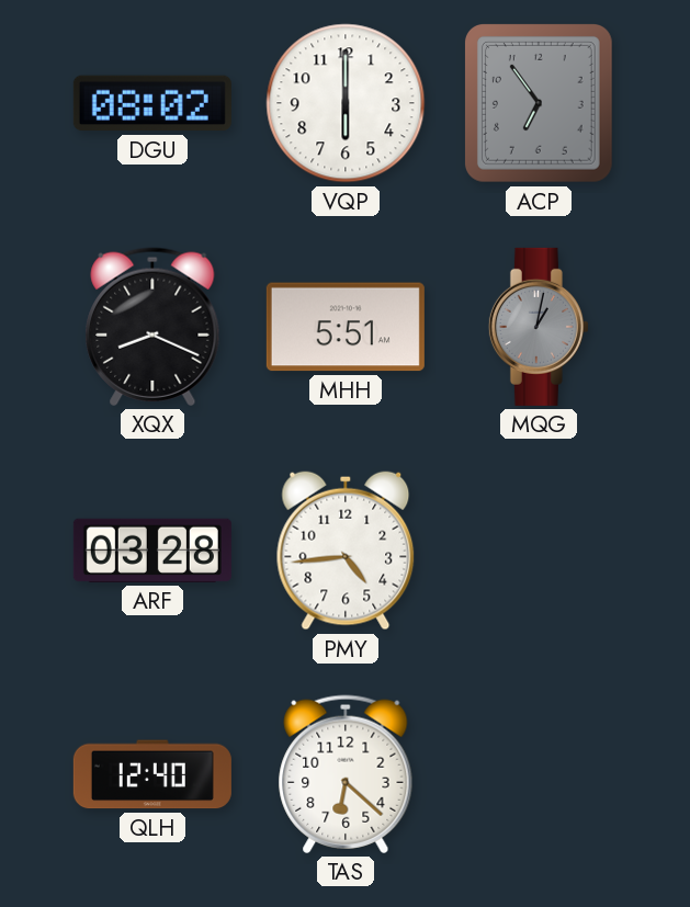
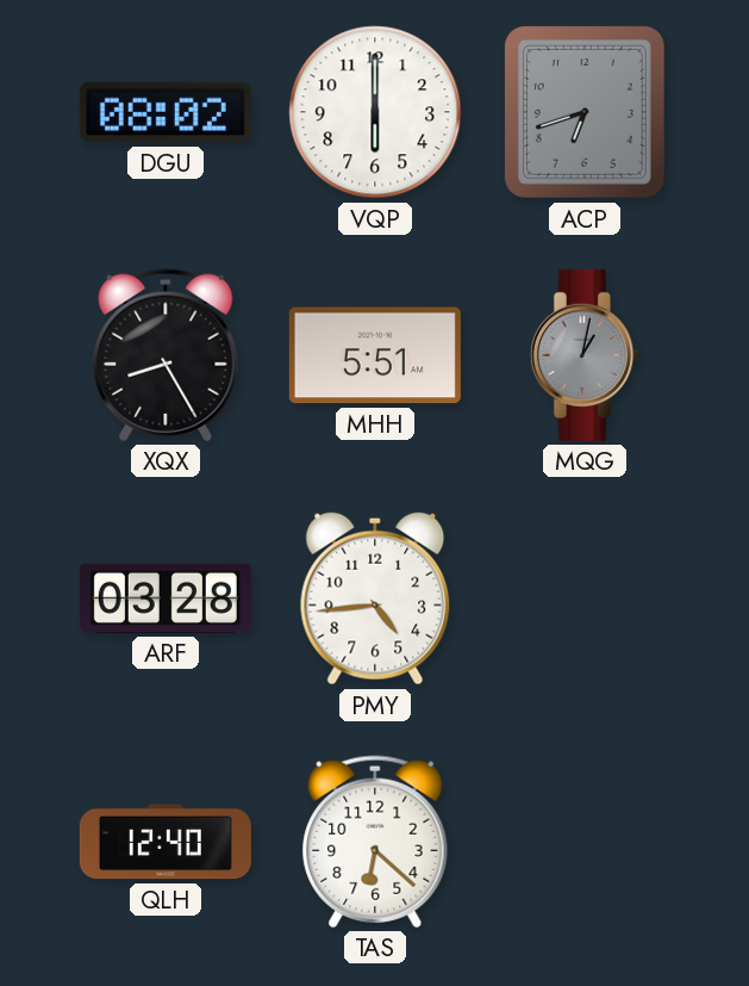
ACP: 6:54 -> 6:42 (585, 113)
XQX: 8:19 -> 8:25 (166, 355)
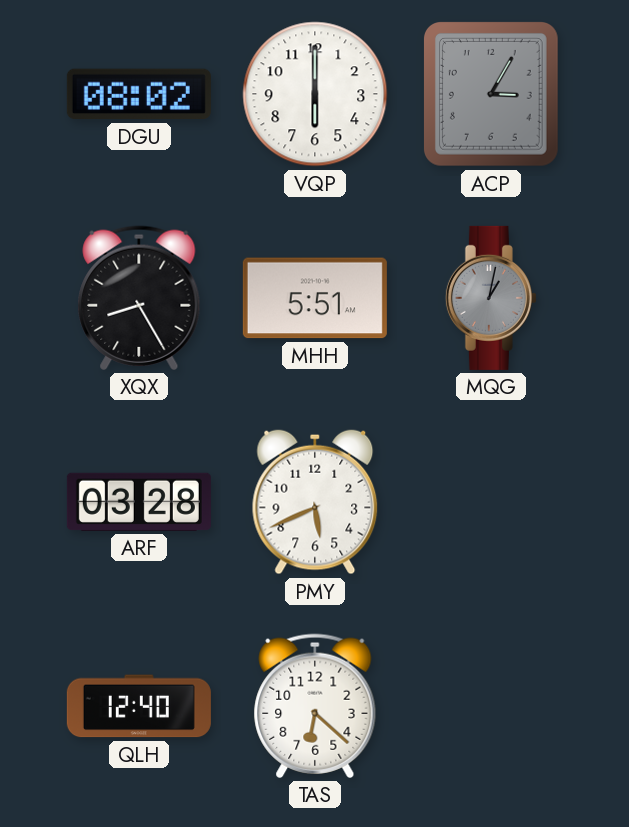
ACP: 6:42 -> 3:05 (491, 95)
PMY: 4:44 -> 5:41 (315, 502)
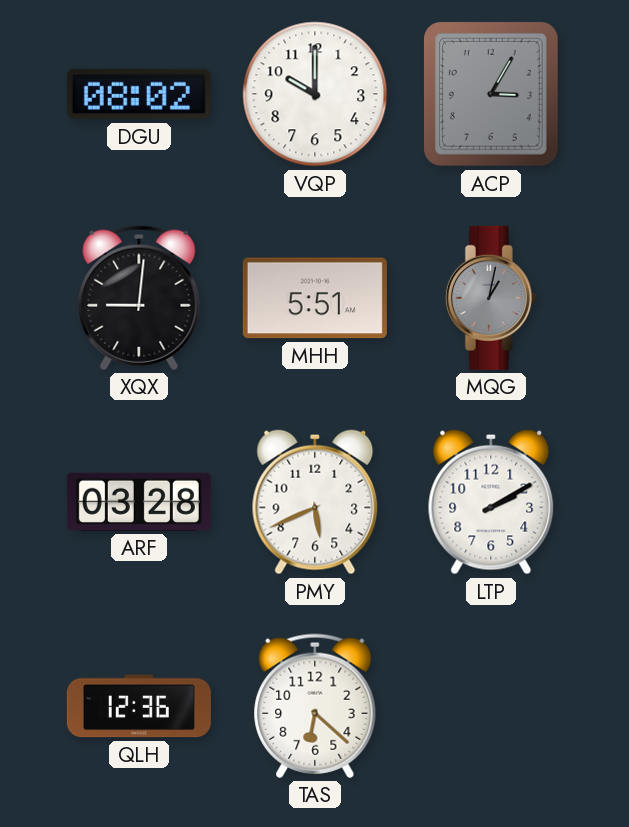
VQP: 6:00 -> 10:00 (315, 94)
XQX: 8:25 -> 9:01 (139, 298)
LTP: none -> 2:10 (491, 502)
QLH: 12:40 -> 12:36 (139, 706)
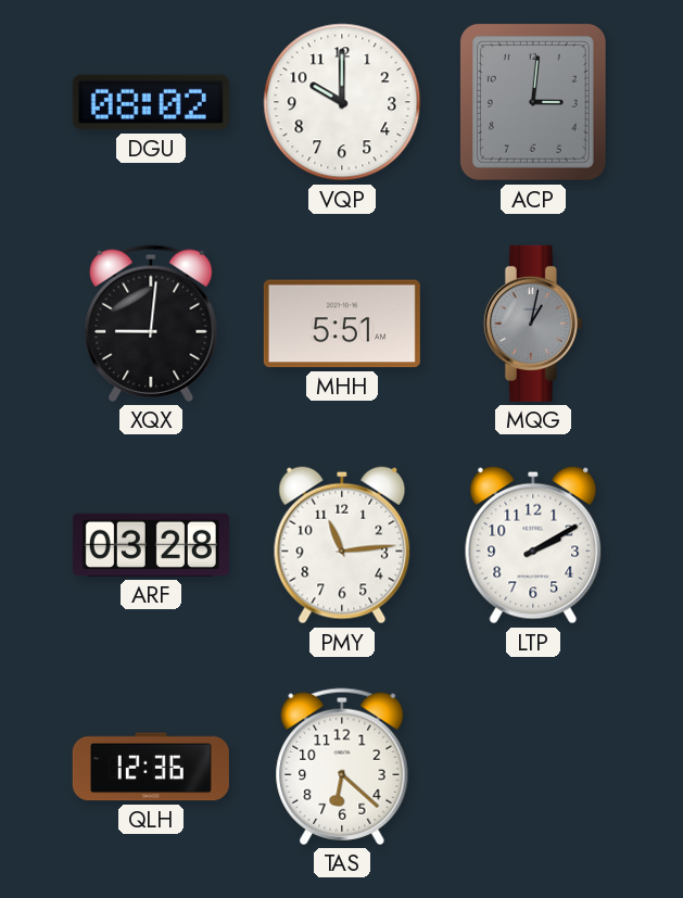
ACP: 3:05 -> 3:01 (533, 103)
PMY: 5:41 -> 11:14 (342, 545)
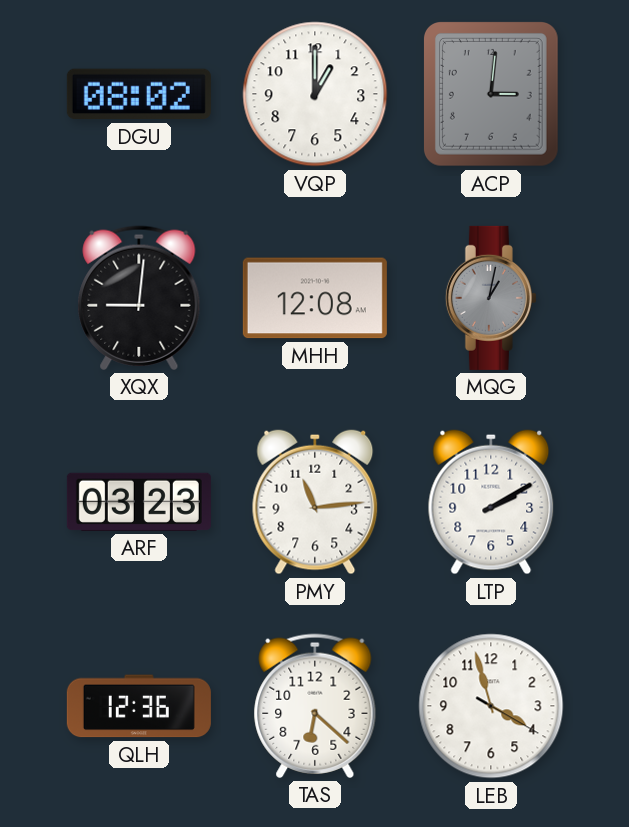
VQP: 10:00 -> 1:00 (315, 94)
MHH: 5:51 -> 12:08 (315, 298)
ARF: 03:28 -> 03:23 (139, 502)
LEB: none -> 3:57 (491, 706)
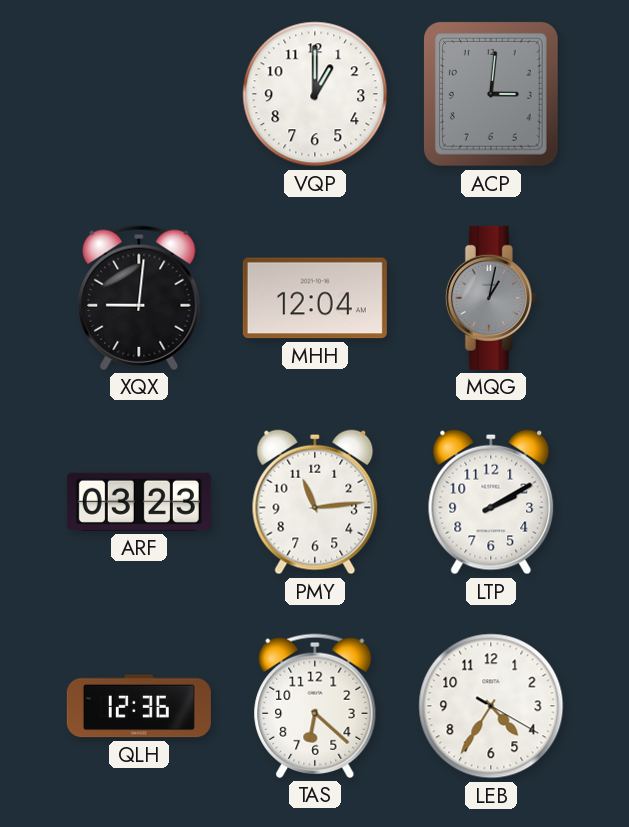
DGU: 08:02 -> none (139, 94)
MHH: 12:08 -> 12:04 (315, 298)
LEB: 3:57 -> 4:35 (491, 706)
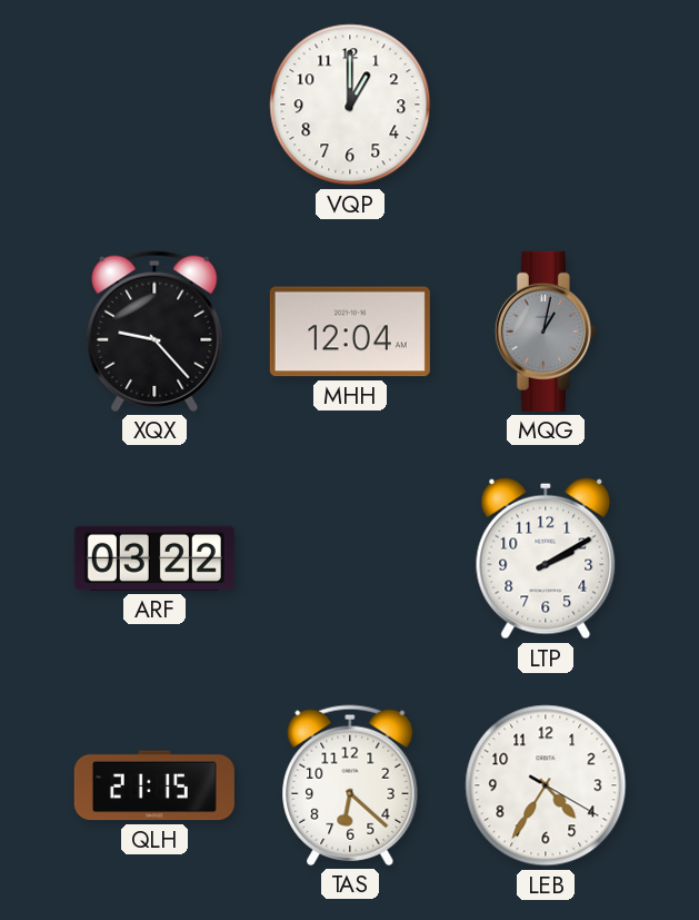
ACP: 3:01 -> none (491, 95)
XQX: 9:01 -> 9:23 (154, 332)
ARF: 03:23 -> 03:22 (154, 558)
PMY: 11:14 -> none (315, 502)
QLH: 12:36 -> 21:15 (154, 785)
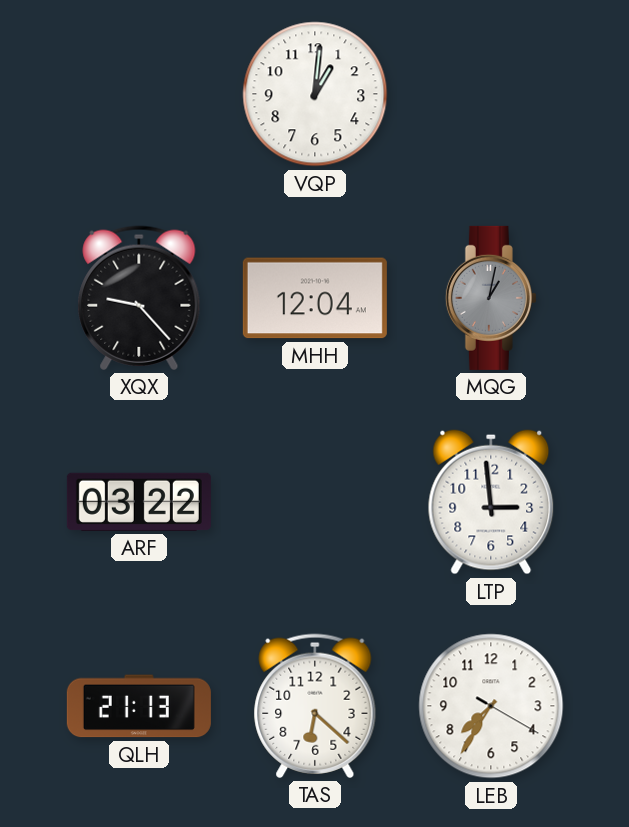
VQP: 1:00 -> 1:01 (315, 94)
LTP: 2:10 -> 2:59 (491, 502)
QLH: 21:15 -> 21:13 (139, 706)
LEB: 4:35 -> 7:35 (491, 706)
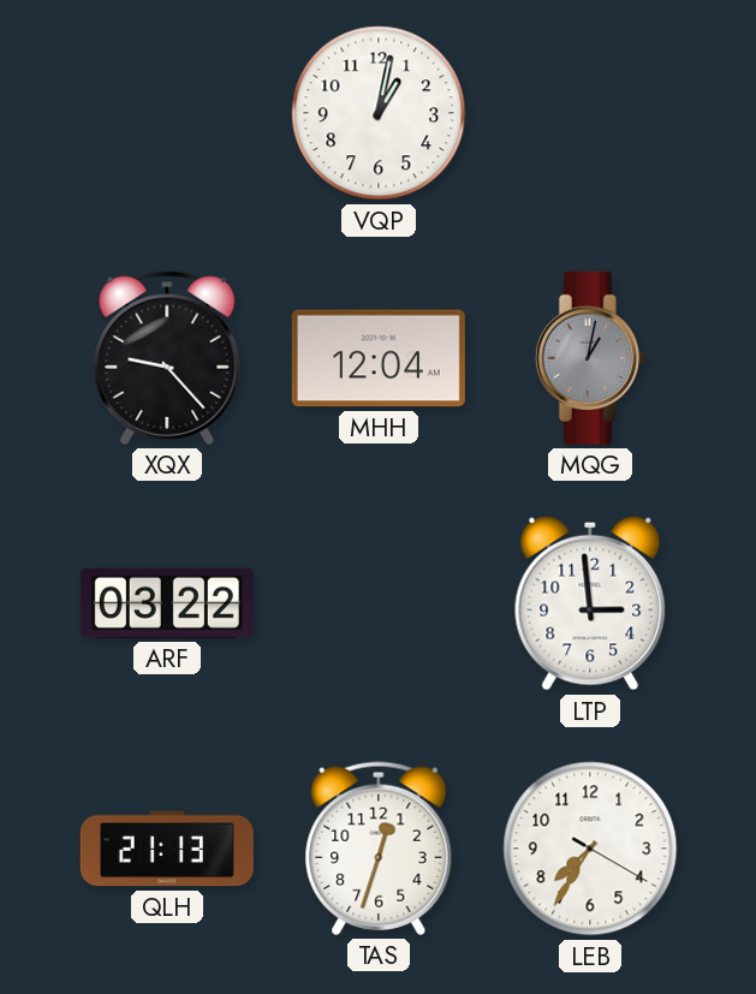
VQP: 1:01 -> 1:02 (379, 113)
TAS: 6:22 -> 12:33 (379, 849)
